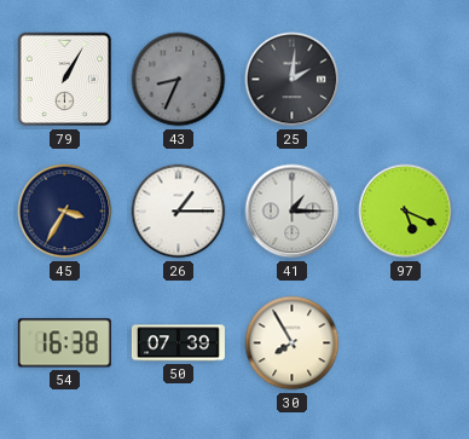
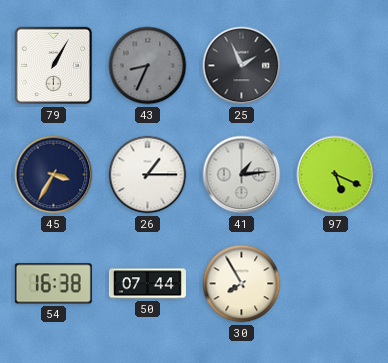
25: 2:01 -> 1:56 (242, 66)
41: 1:15 -> 1:14 (242, 175)
50: 07:39 -> 07:44 (147, 284)
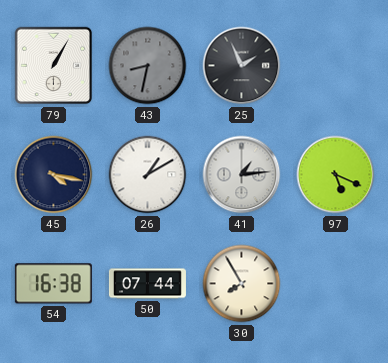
43: 8:34 -> 8:32 (148, 66)
45: 3:35 -> 4:17 (54, 175)
26: 1:15 -> 1:10 (148, 175)
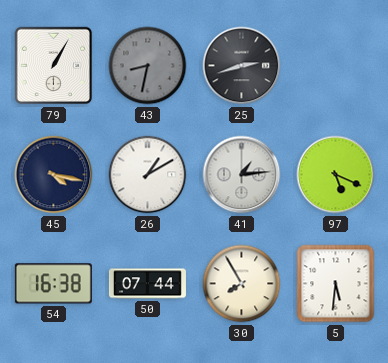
25: 1:56 -> 2:42 (242, 66)
5: none -> 5:31 (336, 284)
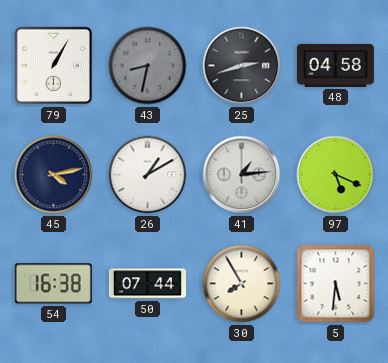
48: none -> 04:58 (335, 65)
45: 4:17 -> 4:13 (54, 175)
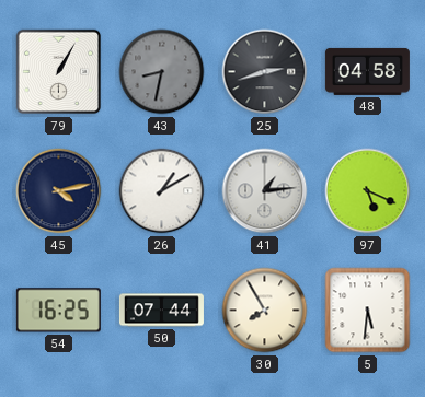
54: 16:38 -> 16:25 (58, 311)
